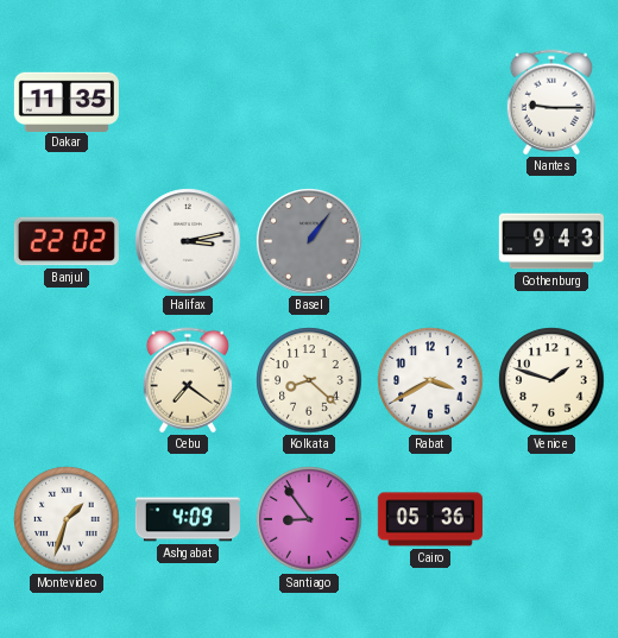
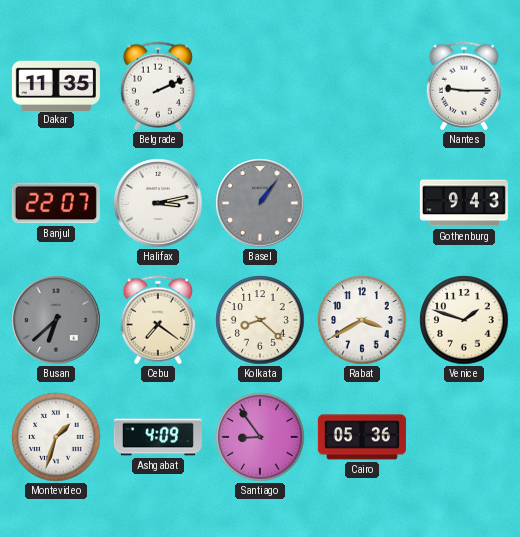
Belgrade: none -> 2:11 (158, 86)
Banjul: 22:02 -> 22:07 (56, 203)
Busan: none -> 6:38 (56, 320)
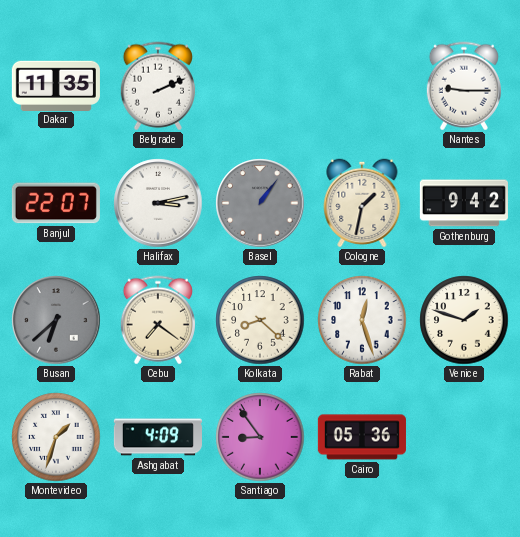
Cologne: none -> 1:32 (362, 203)
Gothenburg: 9:43 -> 9:42 (464, 203)
Rabat: 3:40 -> 12:27 (362, 320)
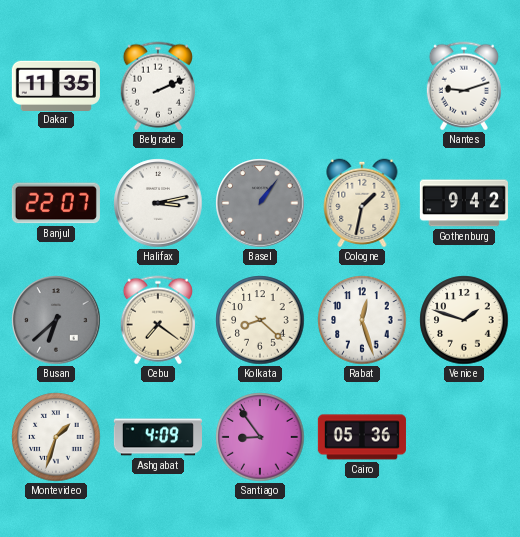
Nantes: 9:15 -> 9:12 (464, 86)
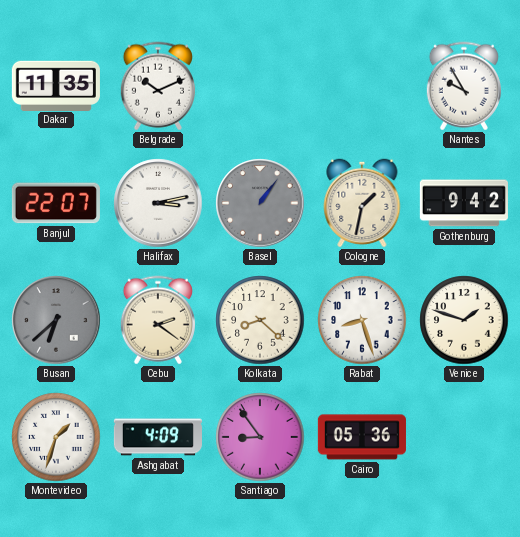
Belgrade: 2:11 -> 10:11 (158, 86)
Nantes: 9:12 -> 9:55 (464, 86)
Cebu: 7:21 -> 2:21 (158, 320)
Rabat: 12:27 -> 8:27 (362, 320)
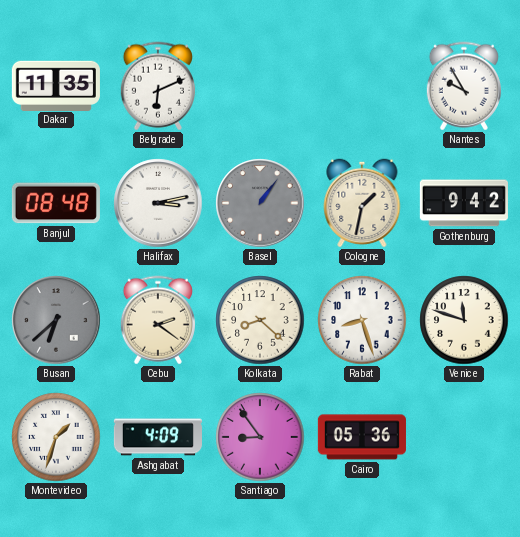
Belgrade: 10:11 -> 6:11 (158, 86)
Banjul: 22:07 -> 08:48 (56, 203)
Venice: 1:48 -> 11:48 (464, 320)
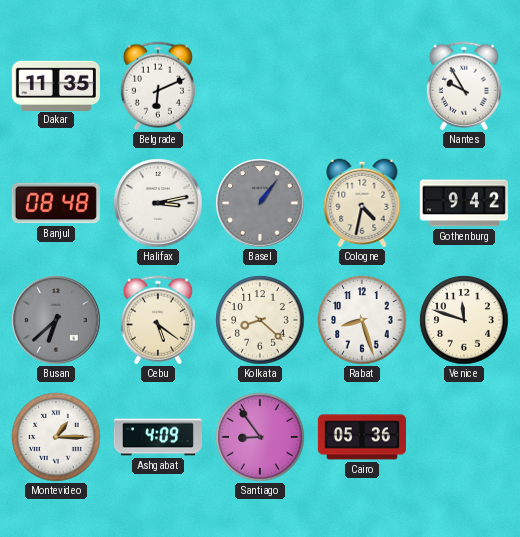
Cologne: 1:32 -> 4:32 (362, 203)
Cebu: 2:21 -> 5:21 (158, 320)
Montevideo: 1:33 -> 1:15 (56, 437)
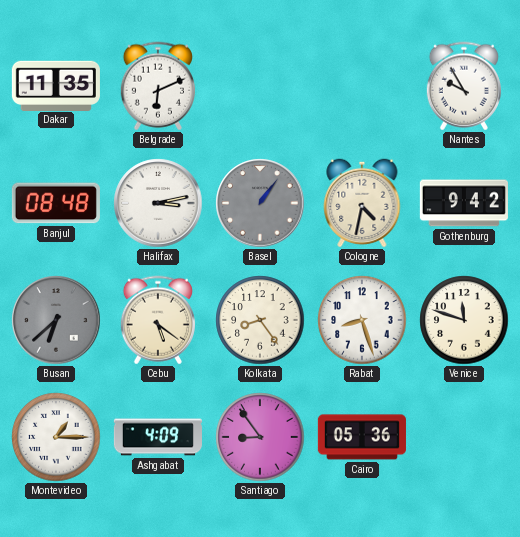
Kolkata: 8:22 -> 8:24 (260, 320)
